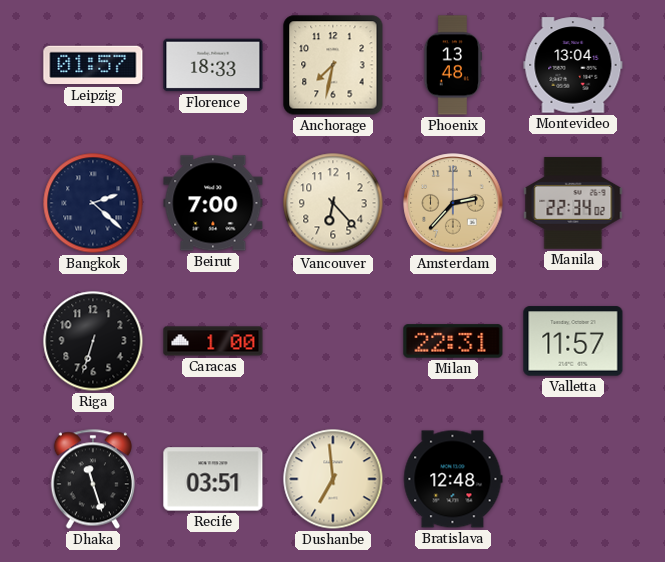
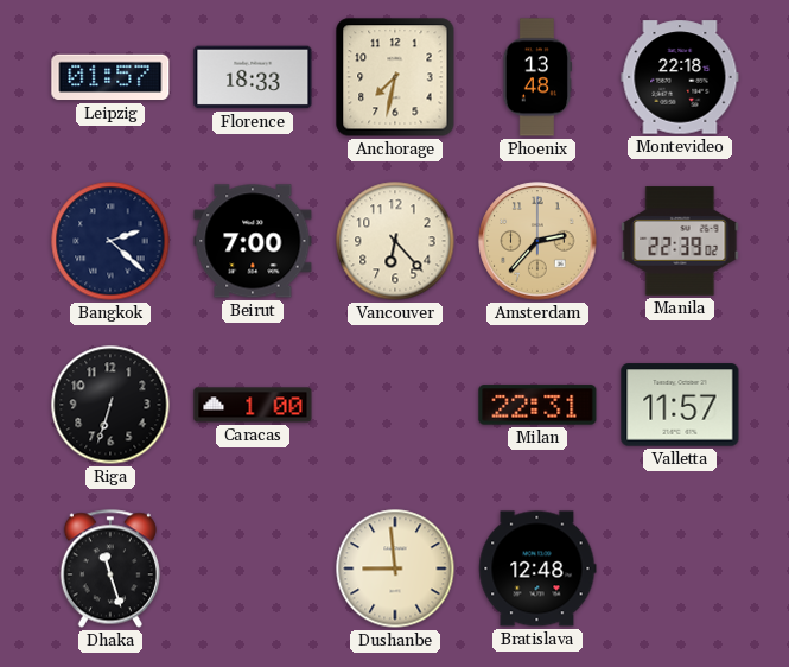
Montevideo: 13:04 -> 22:18 (680, 77)
Manila: 22:34 -> 22:39 (680, 241)
Recife: 03:51 -> none (213, 479)
Dushanbe: 6:59 -> 8:59 (395, 568)
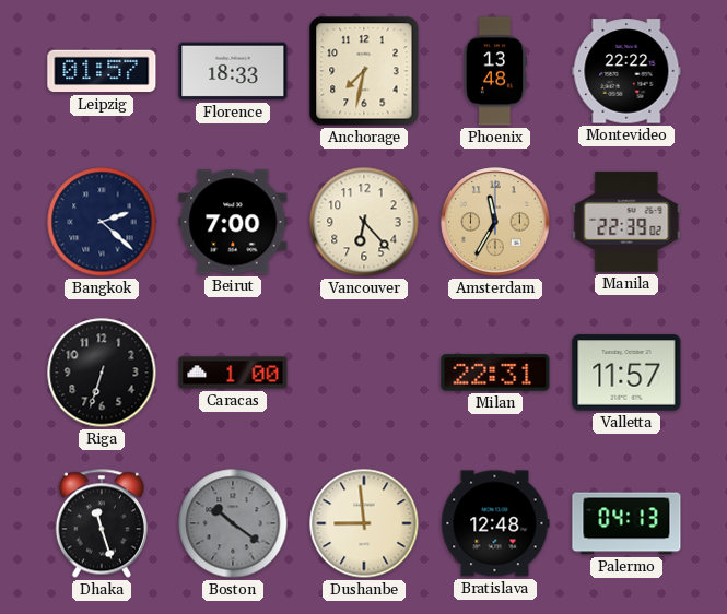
Montevideo: 22:18 -> 22:22 (626, 71)
Amsterdam: 2:37 -> 11:35 (495, 222)
Boston: none -> 10:21 (233, 523)
Palermo: none -> 04:13 (626, 523)
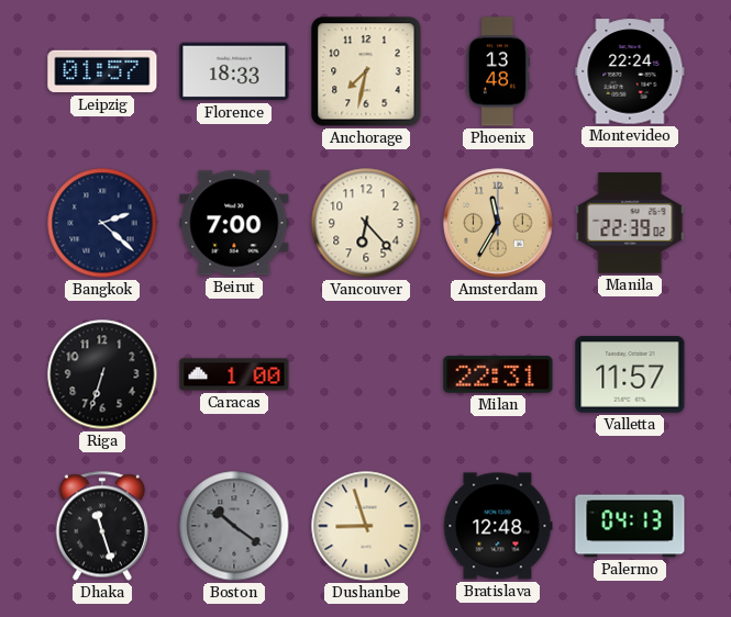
Montevideo: 22:22 -> 22:24 (630, 71)
Dushanbe: 8:59 -> 8:57 (366, 526)
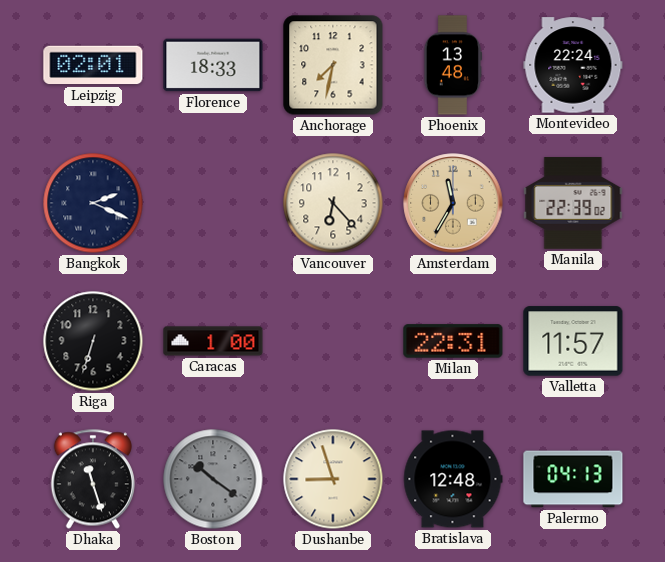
Leipzig: 01:57 -> 02:01 (93, 65)
Bangkok: 2:22 -> 2:19 (93, 203)
Beirut: 7:00 -> none (234, 223)
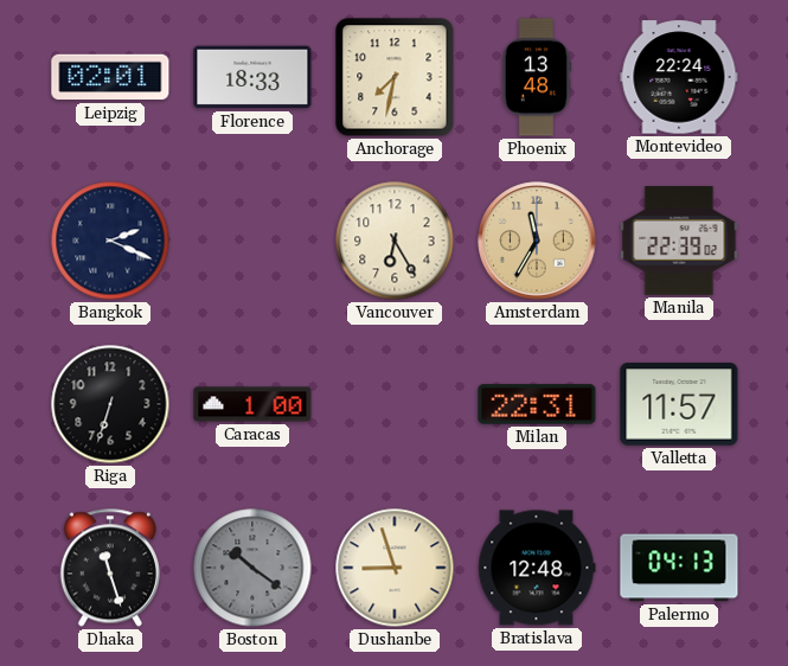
Vancouver: 6:23 -> 6:25 (395, 241)
